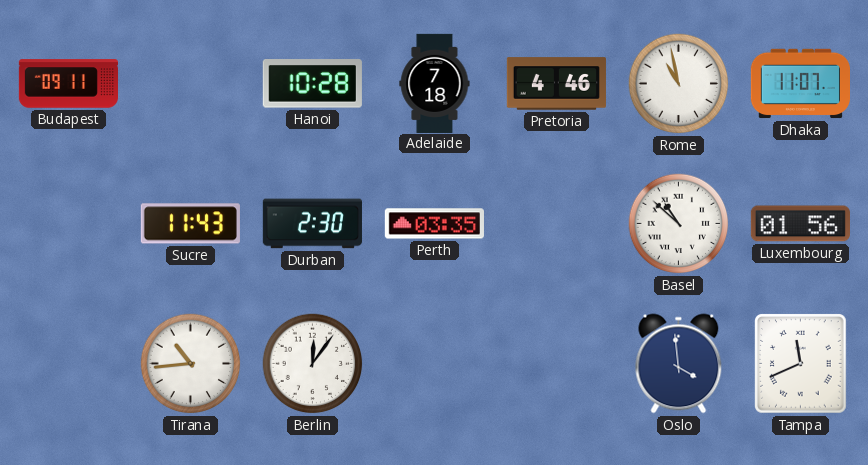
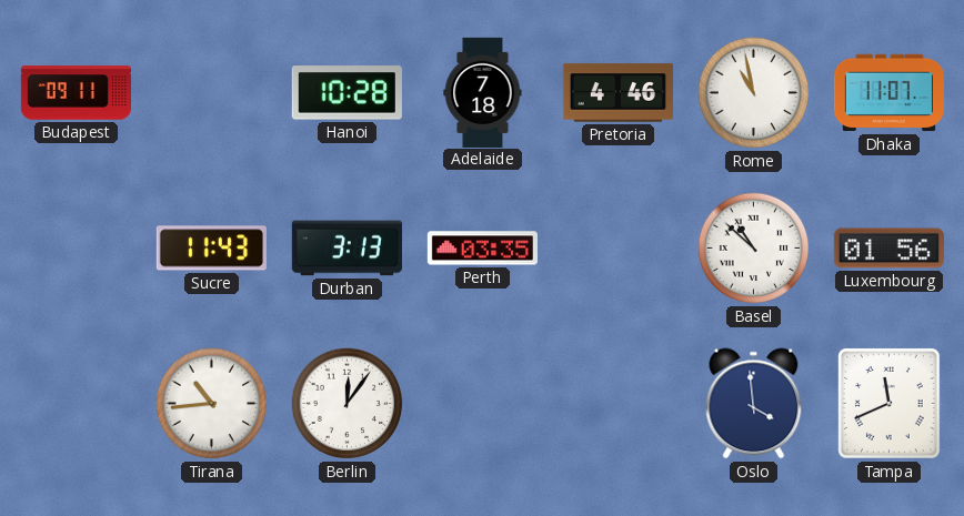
Durban: 2:30 -> 3:13 (347, 249)
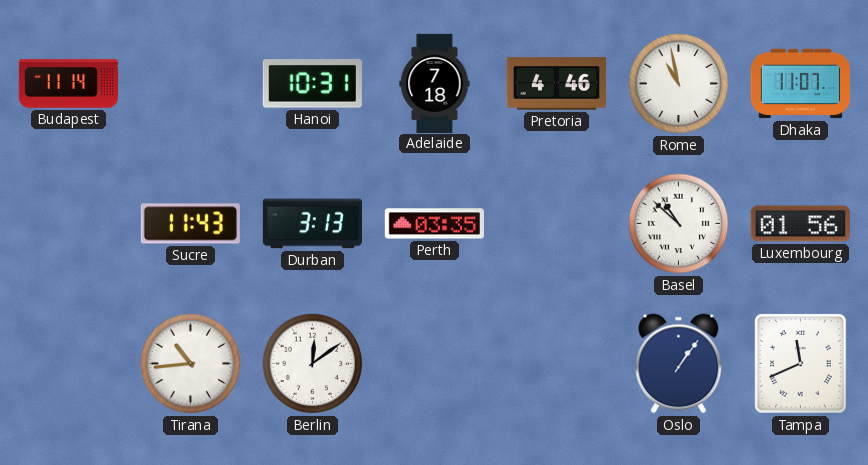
Budapest: 09:11 -> 11:14 (68, 84)
Hanoi: 10:28 -> 10:31 (312, 84)
Berlin: 12:06 -> 12:09 (313, 364)
Oslo: 3:59 -> 1:06 (679, 364)
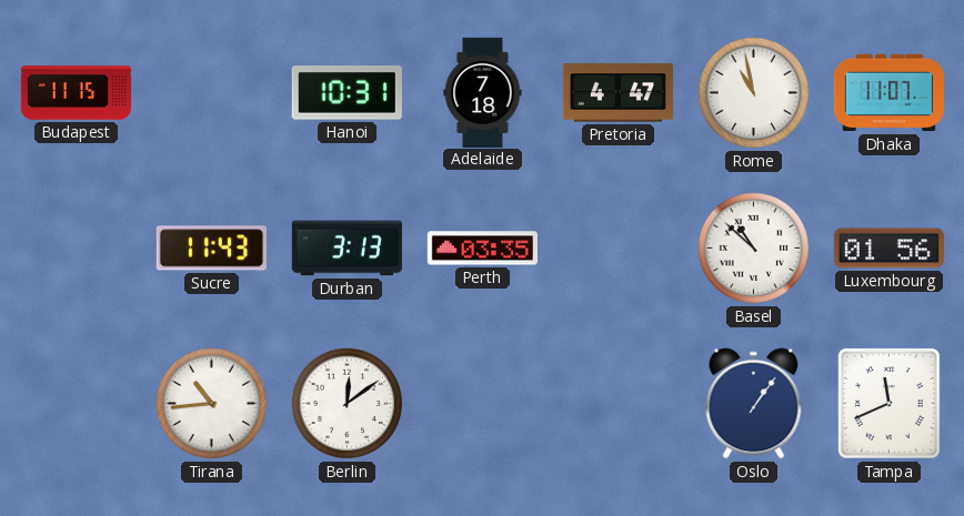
Budapest: 11:14 -> 11:15 (76, 93)
Pretoria: 4:46 -> 4:47 (617, 93)
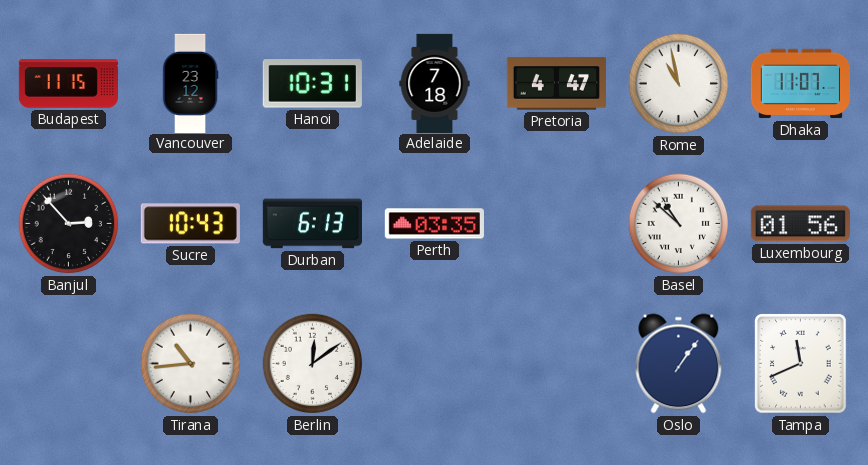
Vancouver: none -> 23:12 (190, 83)
Banjul: none -> 2:53 (69, 224)
Sucre: 11:43 -> 10:43 (190, 224)
Durban: 3:13 -> 6:13 (312, 224)
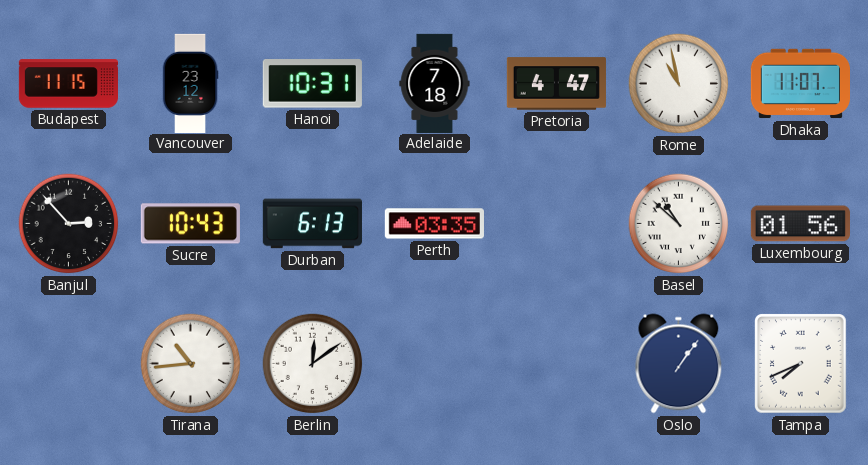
Tampa: 11:41 -> 7:41 (801, 364)
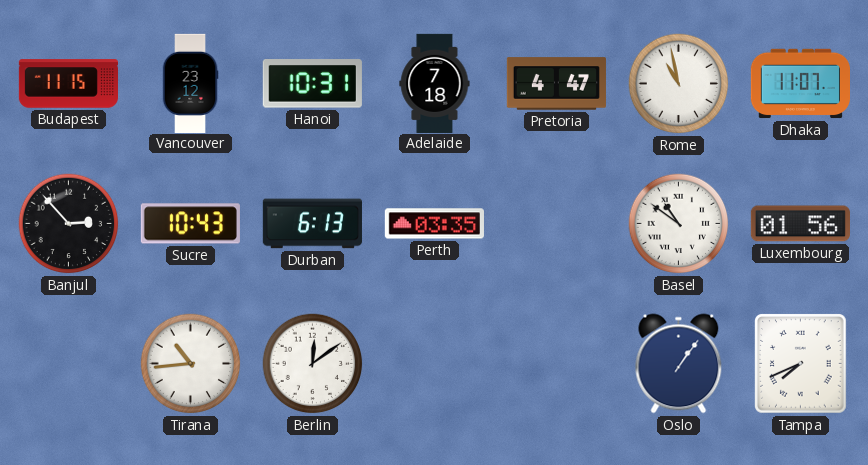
Basel: 10:52 -> 10:51 (679, 224)
